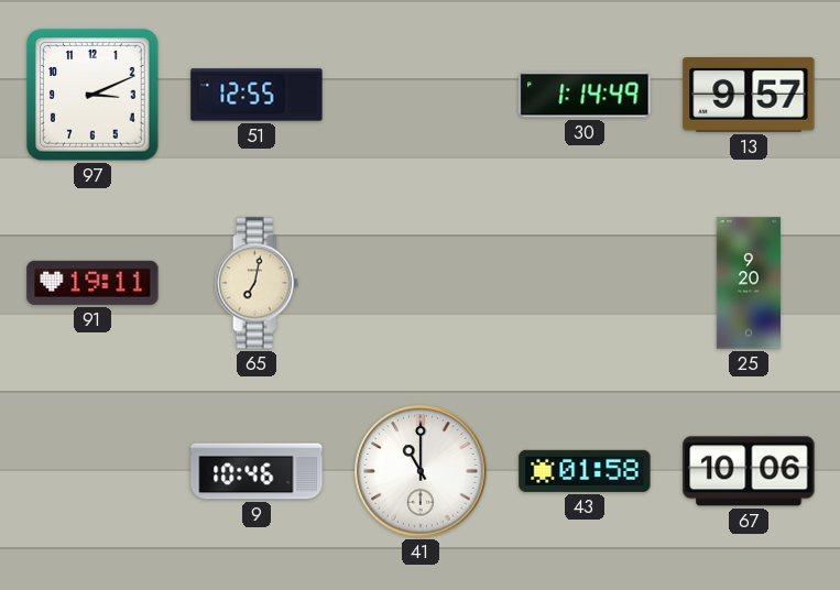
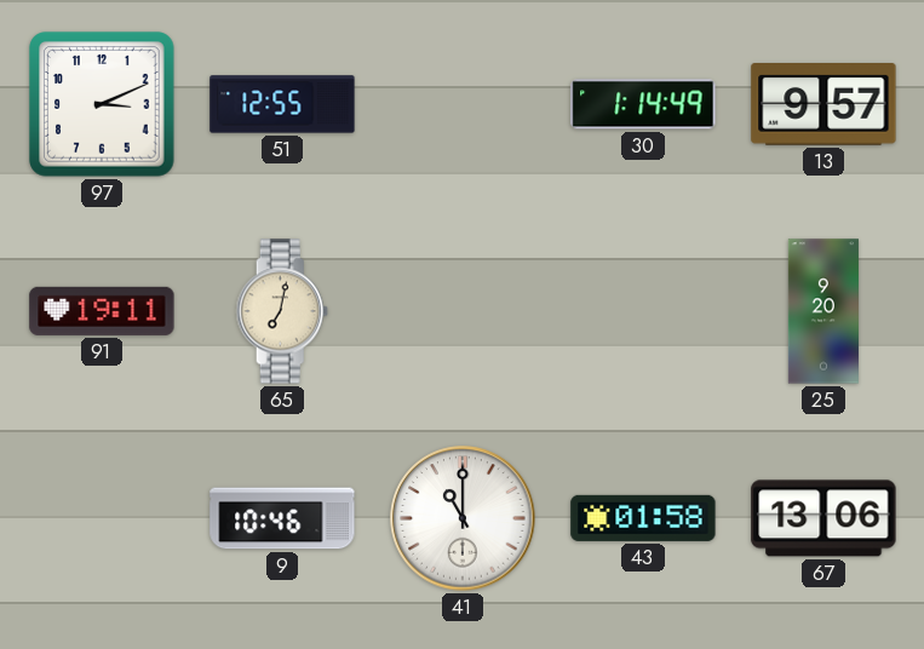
67: 10:06 -> 13:06 (823, 518)
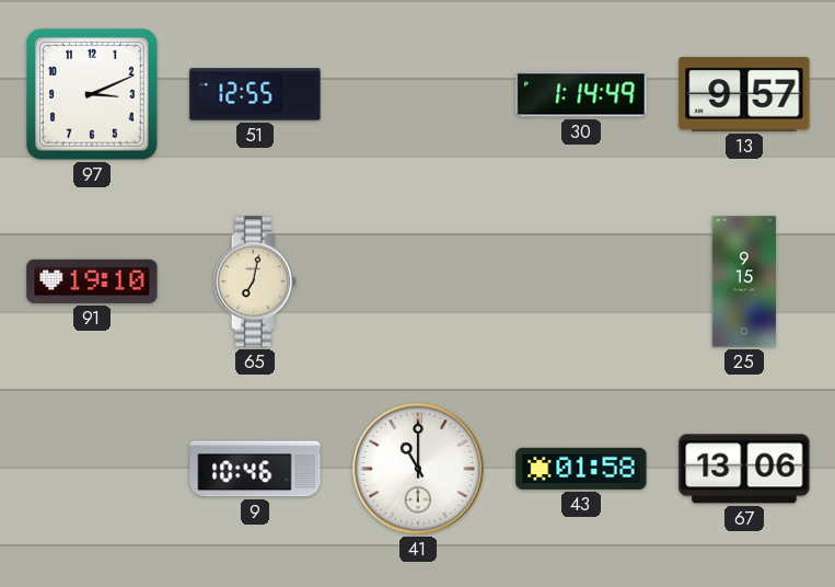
91: 19:11 -> 19:10 (92, 281)
25: 9:20 -> 9:15 (744, 281)
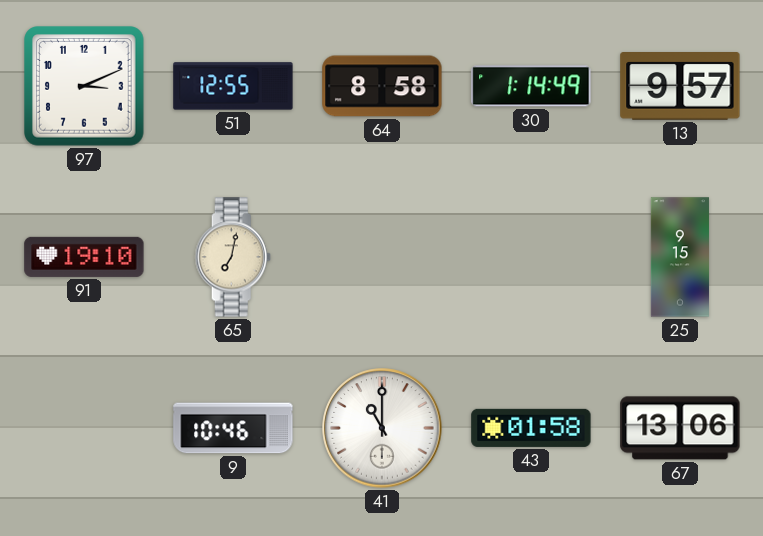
64: none -> 8:58 (382, 86)
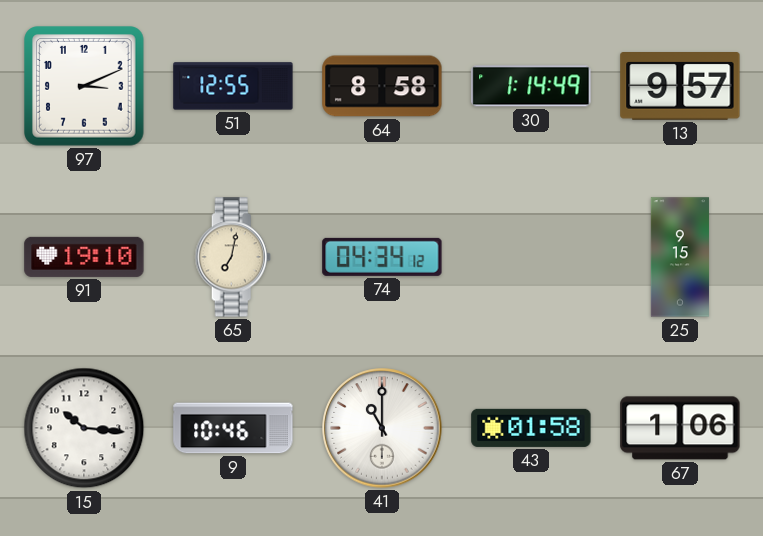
74: none -> 04:34 (382, 257)
15: none -> 10:16 (84, 428)
67: 13:06 -> 1:06 (680, 428)
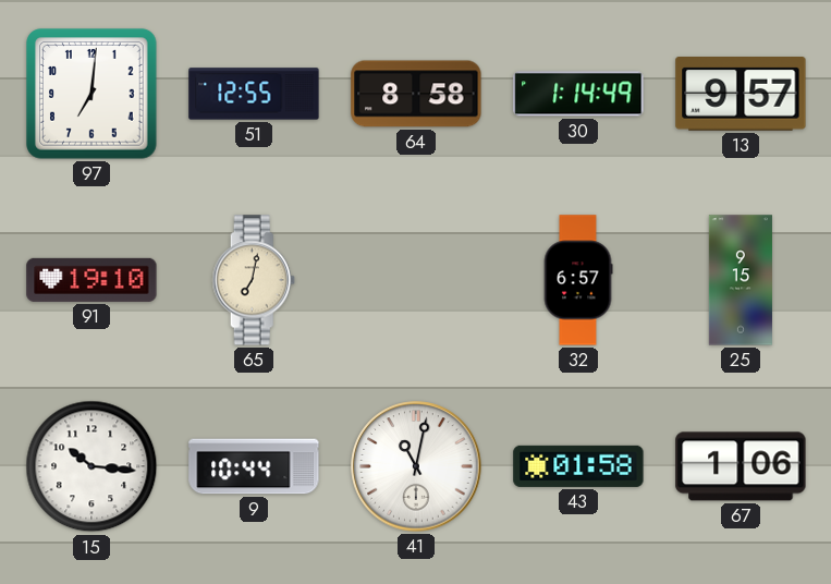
97: 3:11 -> 7:01 (91, 94)
74: 04:34 -> none (382, 257)
32: none -> 6:57 (578, 280)
9: 10:46 -> 10:44 (254, 466)
41: 11:00 -> 11:02 (416, 466)
